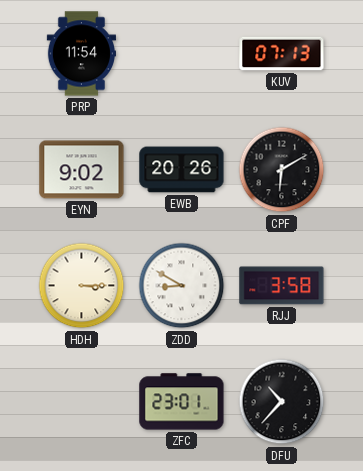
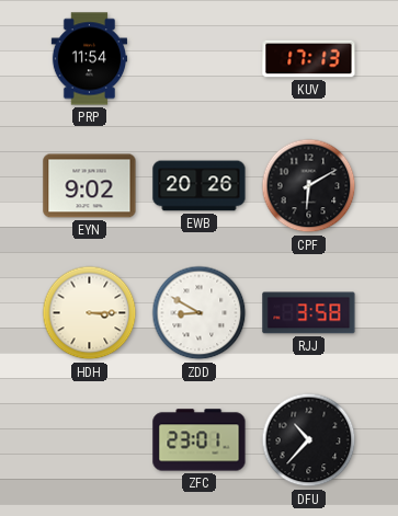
KUV: 07:13 -> 17:13 (309, 59)
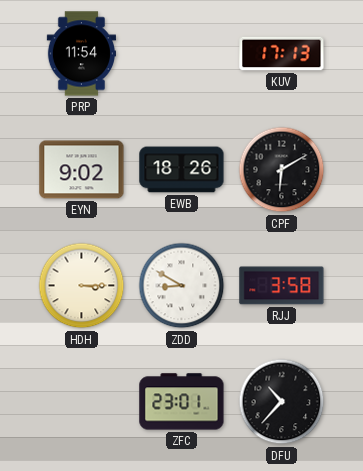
EWB: 20:26 -> 18:26 (182, 170)
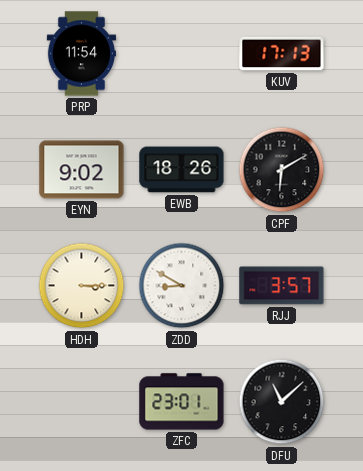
RJJ: 3:58 -> 3:57 (282, 286)
DFU: 10:37 -> 11:08 (282, 402)
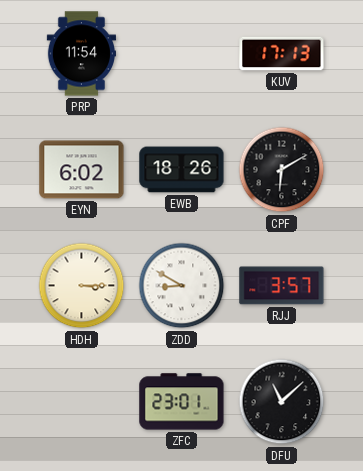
EYN: 9:02 -> 6:02 (82, 170)
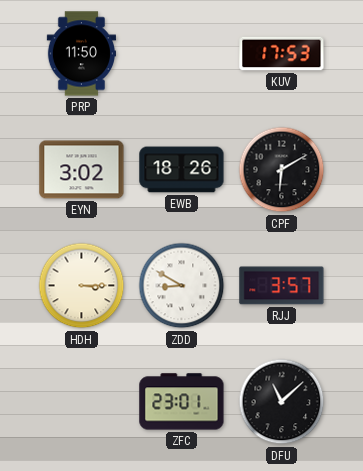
PRP: 11:54 -> 11:50 (81, 54)
KUV: 17:13 -> 17:53 (282, 54)
EYN: 6:02 -> 3:02 (82, 170)
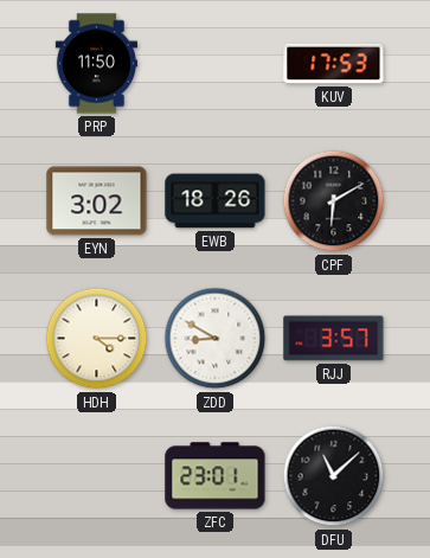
HDH: 3:15 -> 4:15 (97, 339)
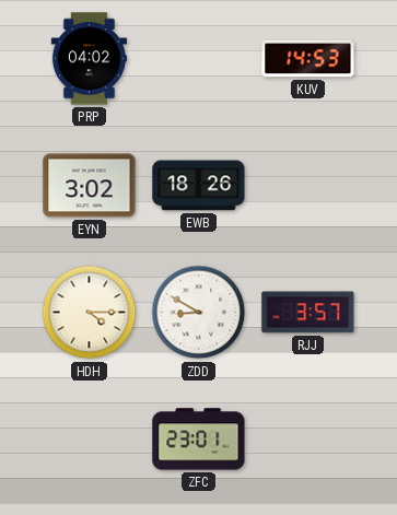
PRP: 11:50 -> 04:02 (89, 59)
KUV: 17:53 -> 14:53 (308, 59)
CPF: 6:10 -> none (334, 201)
DFU: 11:08 -> none (334, 476)
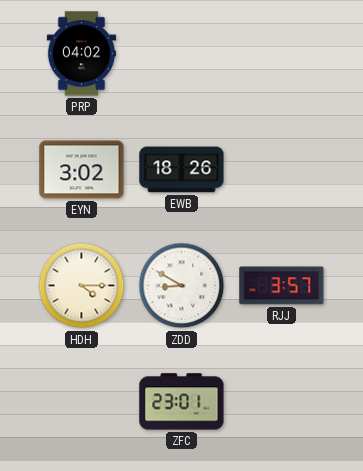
KUV: 14:53 -> none (308, 59)
